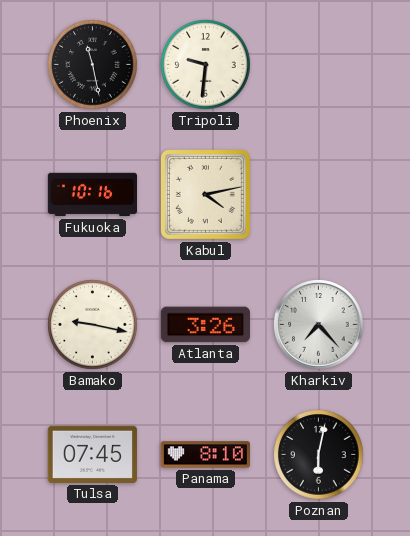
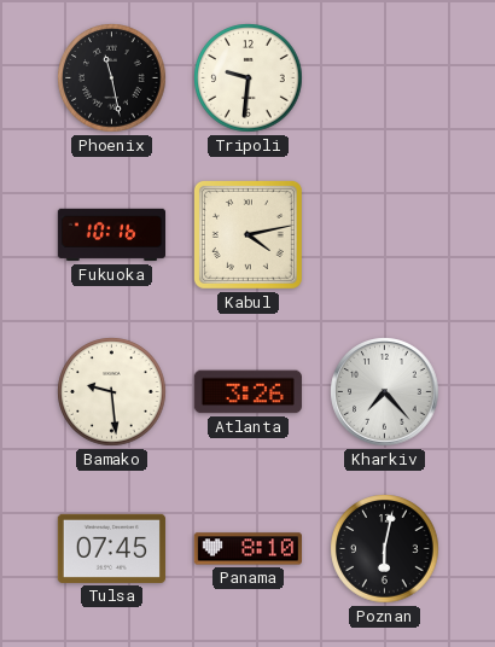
Bamako: 9:17 -> 9:29 (112, 392)
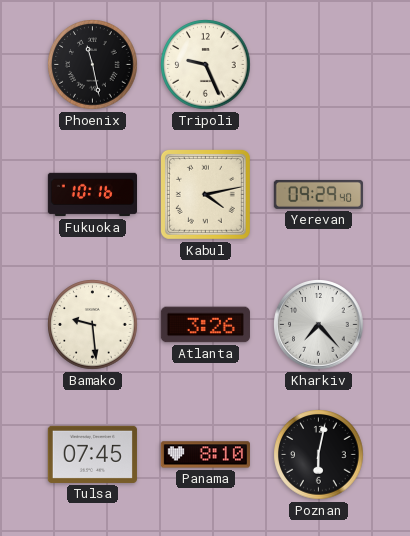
Tripoli: 9:31 -> 9:26 (206, 65)
Yerevan: none -> 09:29 (318, 194)
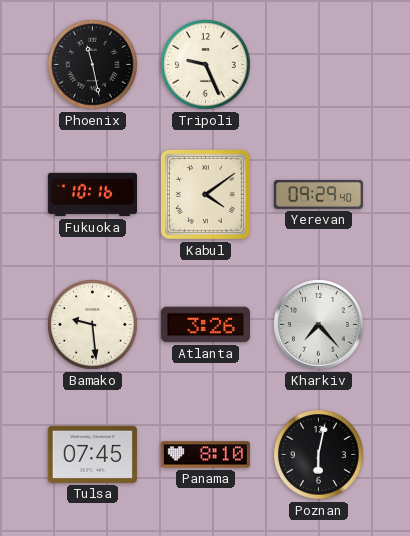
Kabul: 4:13 -> 4:09 (205, 194)
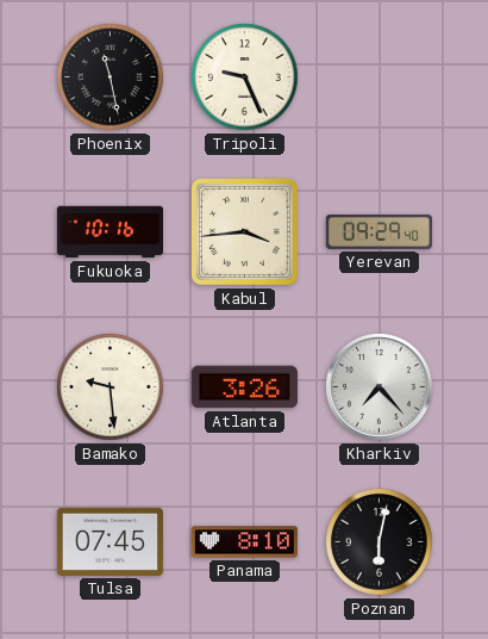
Kabul: 4:09 -> 3:44 (244, 231)
